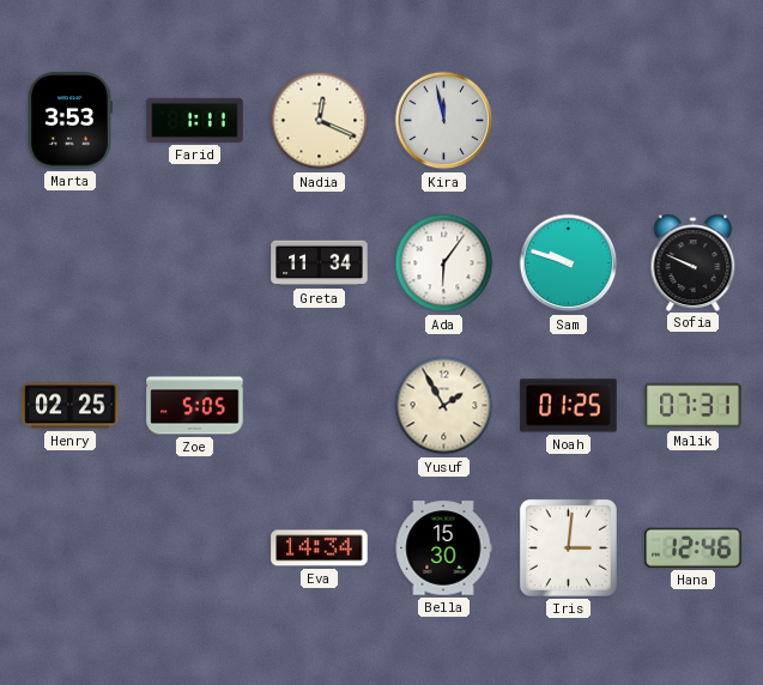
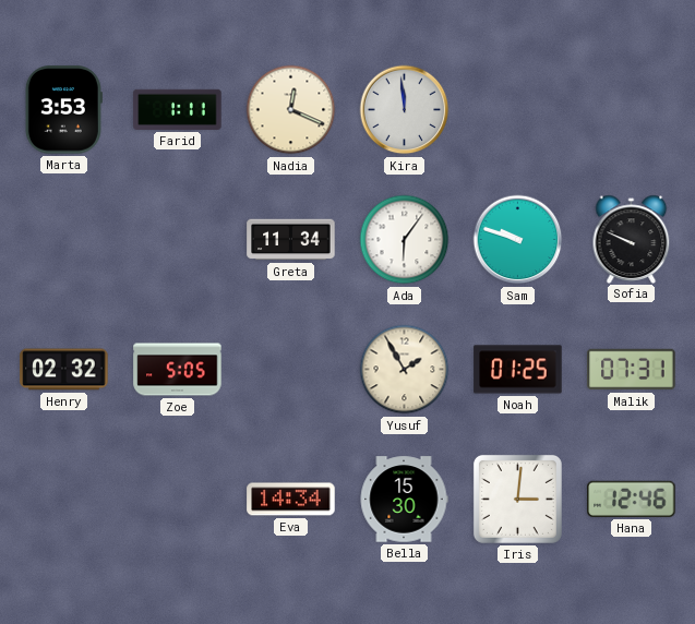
Kira: 11:58 -> 11:59 (405, 110)
Henry: 02:25 -> 02:32 (64, 370)
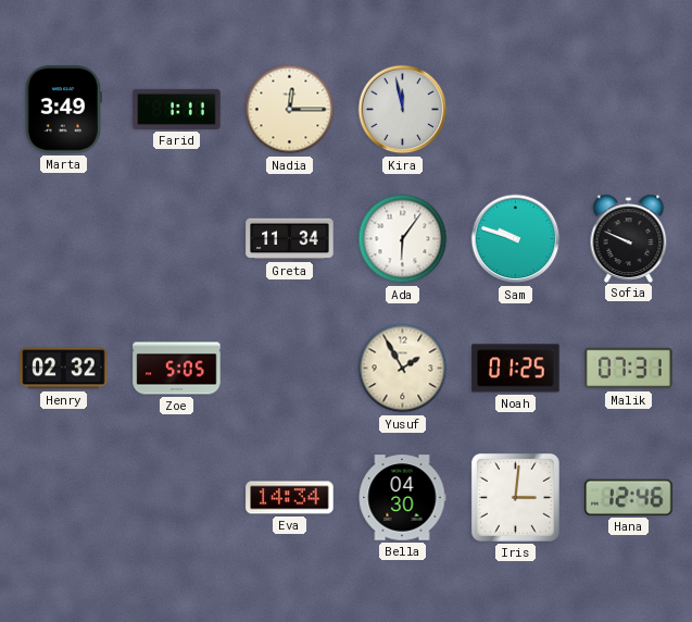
Marta: 3:53 -> 3:49 (63, 110)
Nadia: 12:19 -> 12:15 (290, 110)
Kira: 11:59 -> 11:58 (403, 110)
Bella: 15:30 -> 04:30 (402, 498)
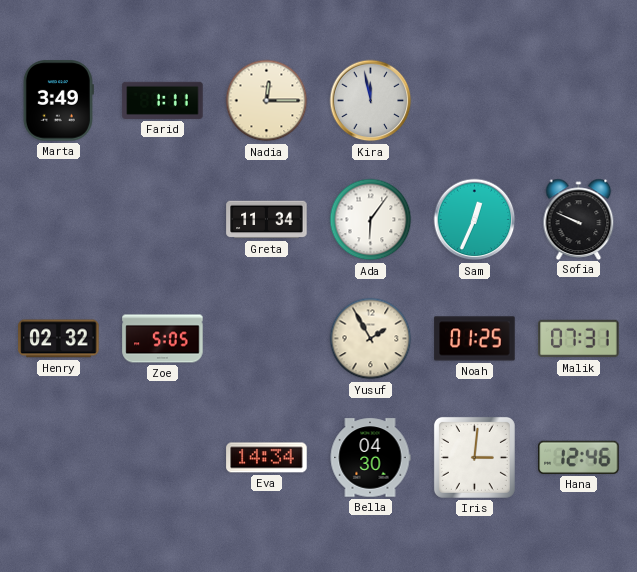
Sam: 9:48 -> 12:34 (475, 220)
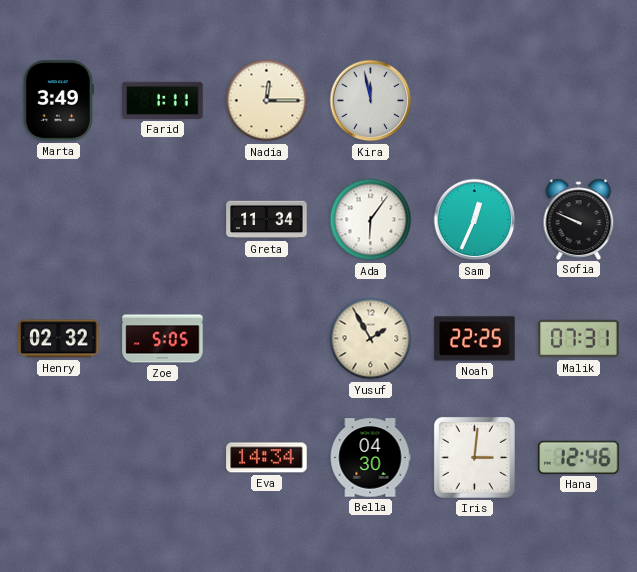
Noah: 01:25 -> 22:25 (475, 339)
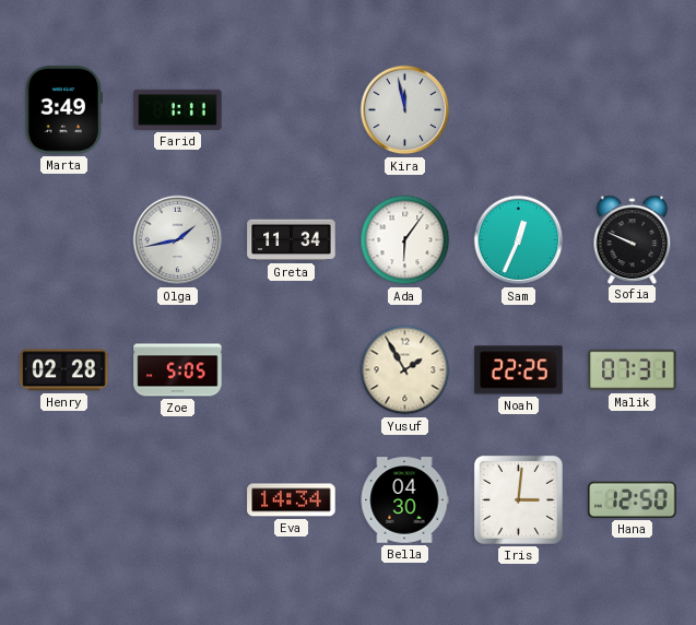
Nadia: 12:15 -> none (267, 101)
Olga: none -> 1:43 (178, 240)
Henry: 02:32 -> 02:28 (64, 370)
Hana: 12:46 -> 12:50 (633, 499)
